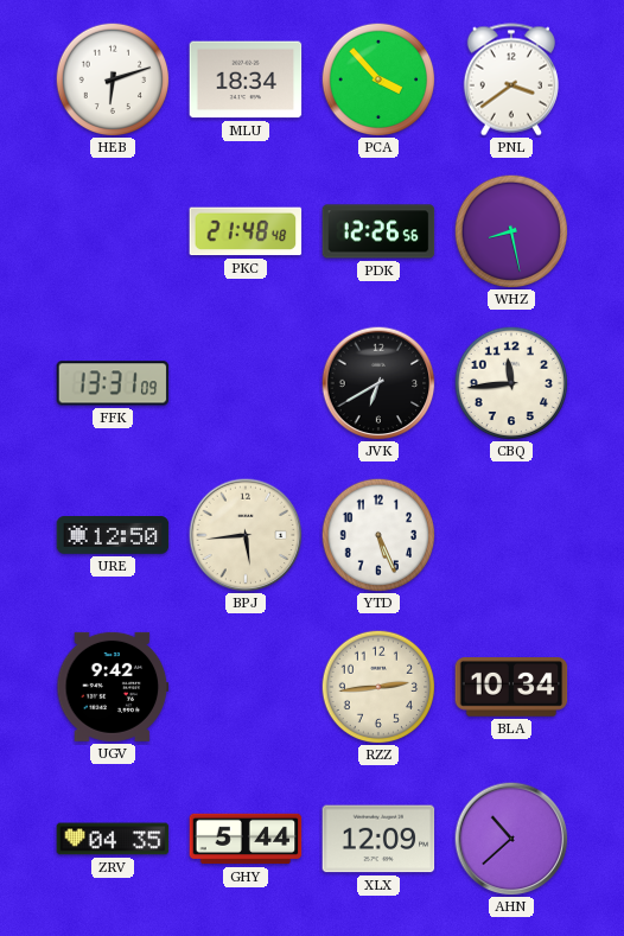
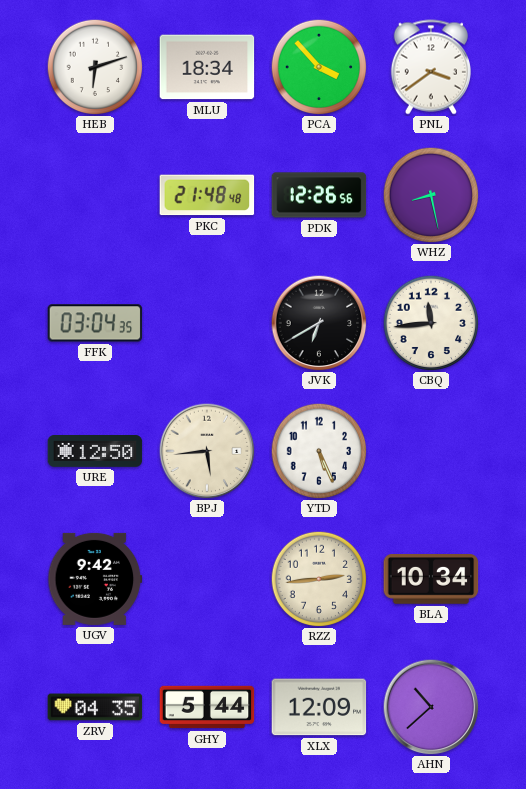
FFK: 13:31 -> 03:04 (95, 323)
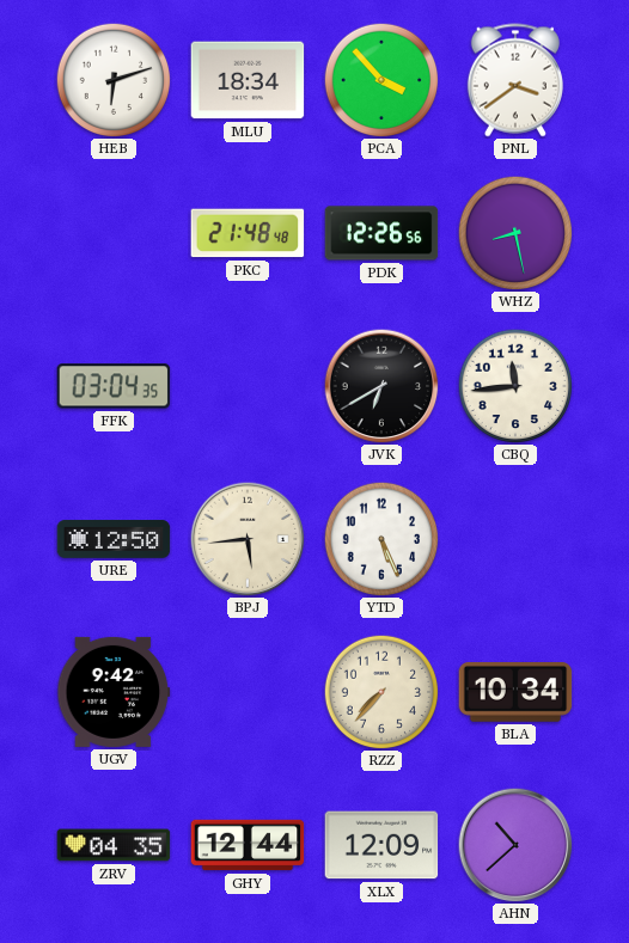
RZZ: 2:44 -> 7:37 (381, 692)
GHY: 5:44 -> 12:44 (248, 845)
